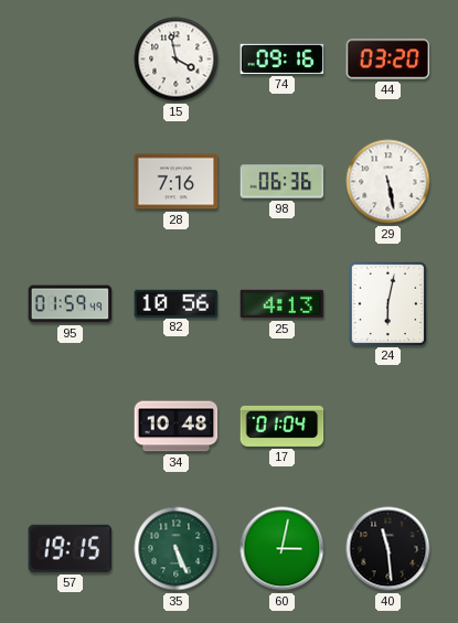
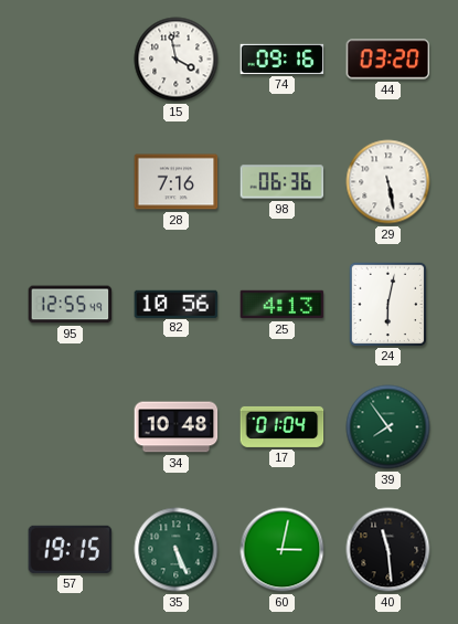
95: 01:59 -> 12:55 (71, 305)
39: none -> 7:54 (388, 427)
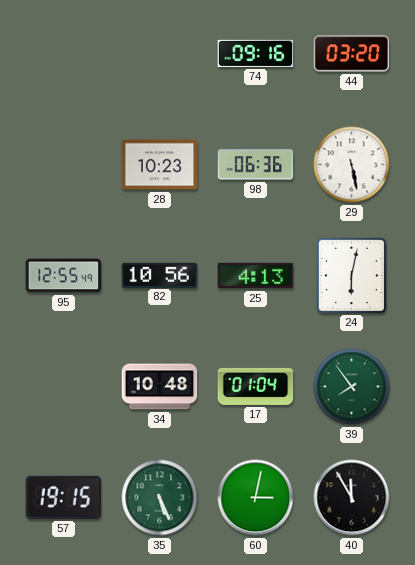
15: 3:58 -> none (177, 60)
28: 7:16 -> 10:23 (160, 165)
40: 11:29 -> 11:55 (352, 498)
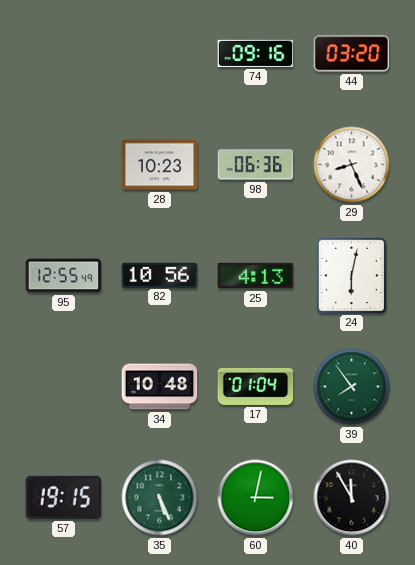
29: 5:28 -> 8:26 (352, 165)
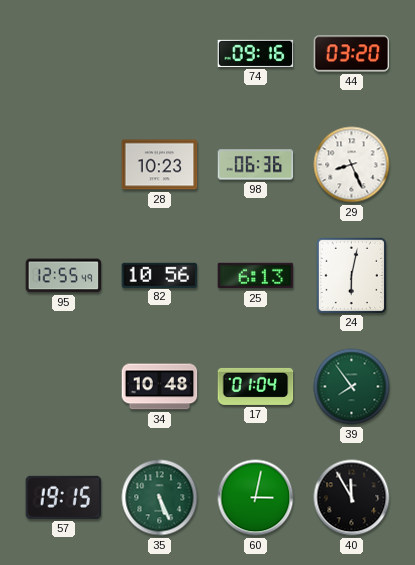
25: 4:13 -> 6:13 (256, 276)
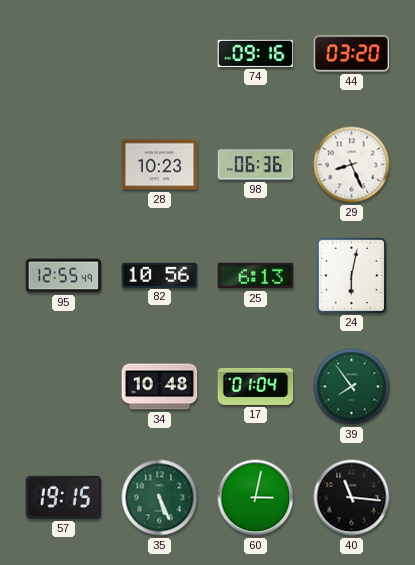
40: 11:55 -> 11:16 (352, 498)
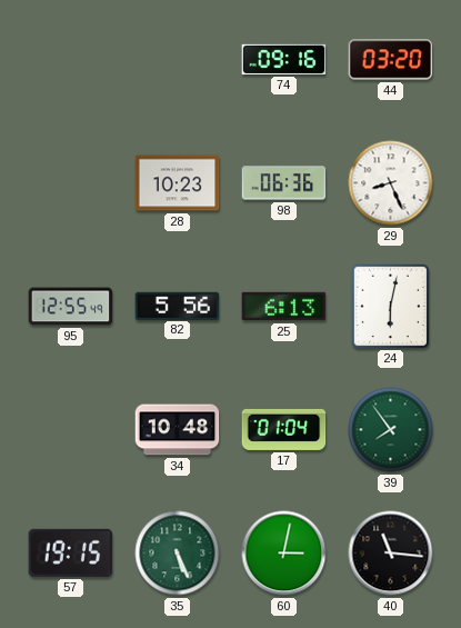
82: 10:56 -> 5:56 (178, 306)
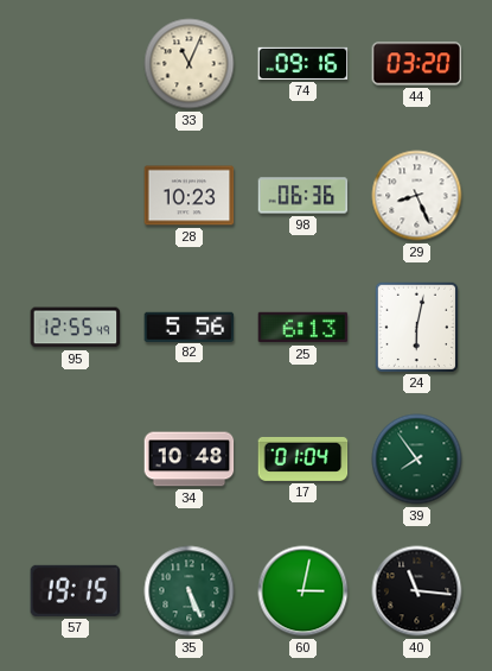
33: none -> 11:04 (190, 64)
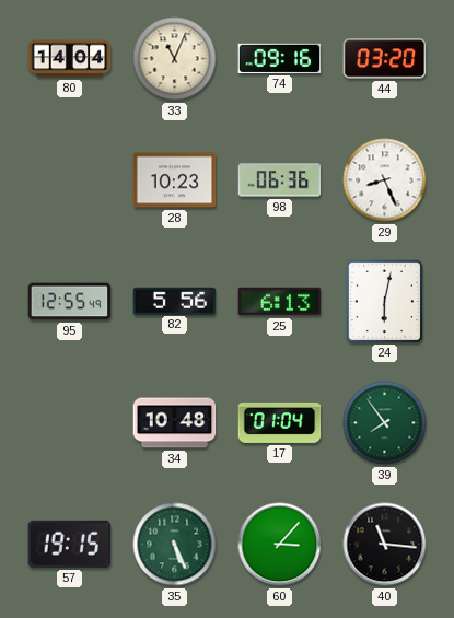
80: none -> 14:04 (70, 59)
60: 3:02 -> 3:07 (280, 545)
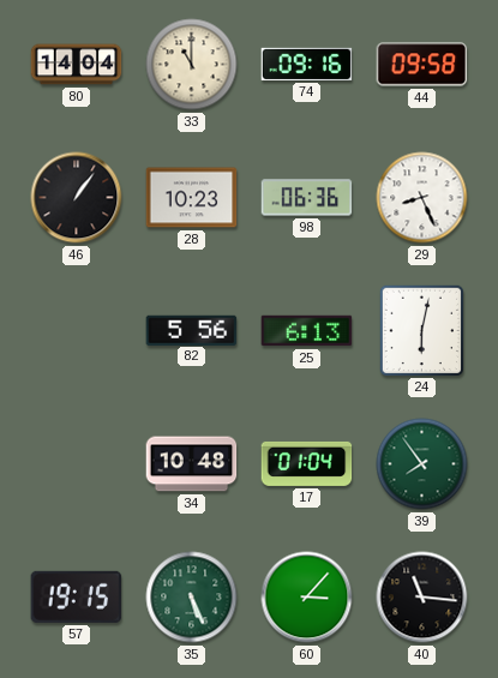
33: 11:04 -> 11:00 (192, 65)
44: 03:20 -> 09:58 (422, 65)
46: none -> 1:06 (77, 198)
95: 12:55 -> none (70, 302)
